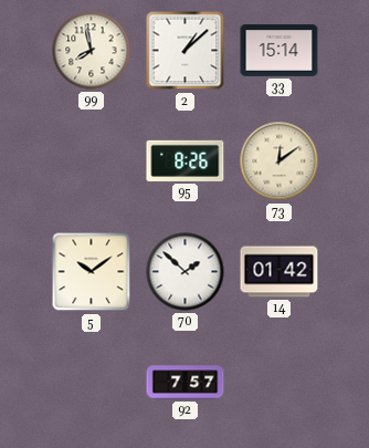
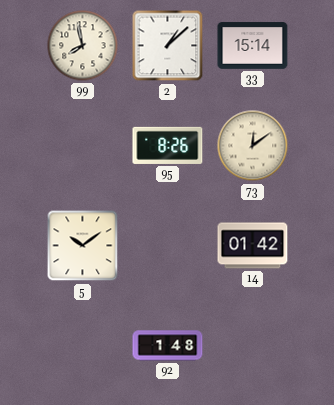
70: 1:52 -> none (186, 272)
92: 7:57 -> 1:48 (168, 346)
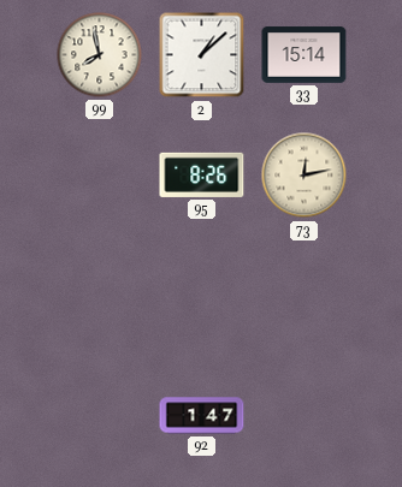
73: 12:09 -> 12:13 (305, 176)
5: 10:09 -> none (83, 246)
14: 01:42 -> none (253, 246)
92: 1:48 -> 1:47 (202, 416)
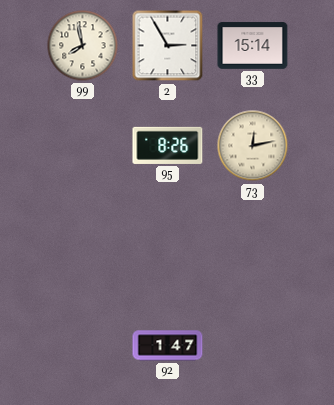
2: 1:08 -> 2:55 (168, 46)
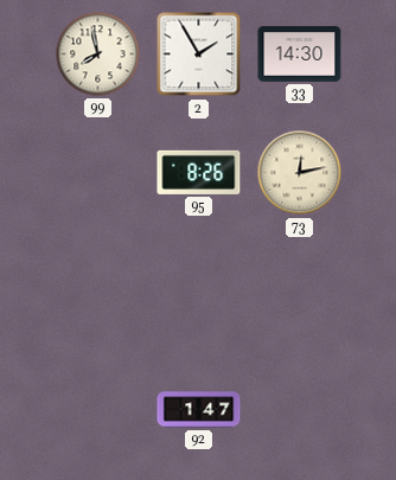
2: 2:55 -> 1:55 (199, 55)
33: 15:14 -> 14:30 (300, 55)
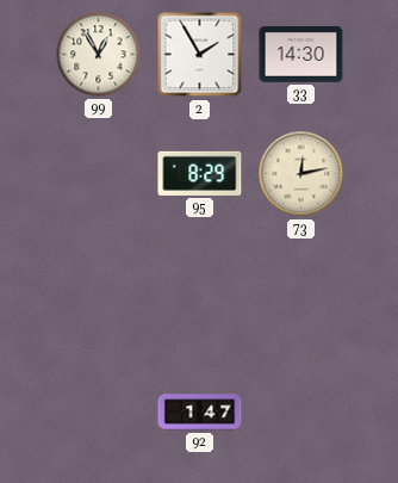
99: 7:58 -> 12:55 (99, 55)
95: 8:26 -> 8:29 (200, 173)
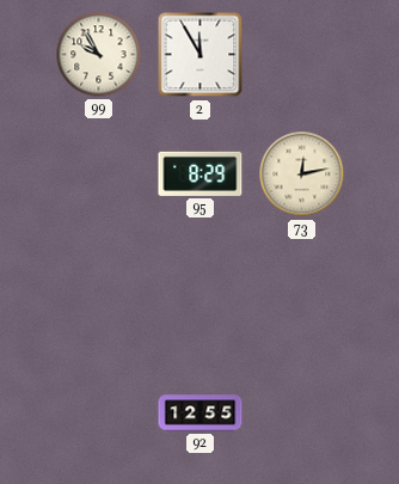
99: 12:55 -> 9:55 (99, 55)
2: 1:55 -> 11:55 (201, 55)
33: 14:30 -> none (301, 55)
92: 1:47 -> 12:55 (201, 413)
